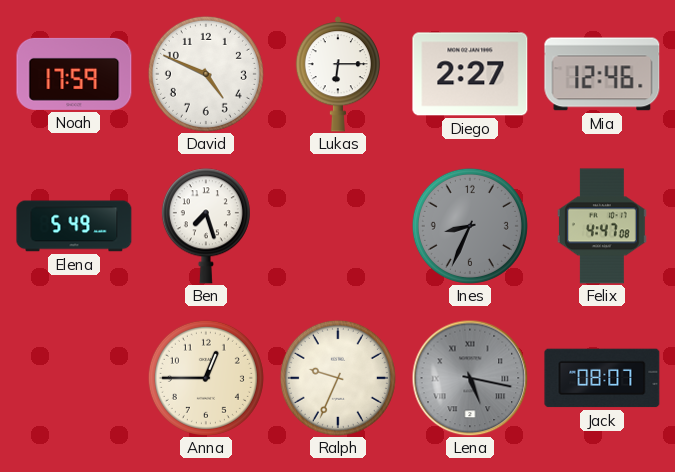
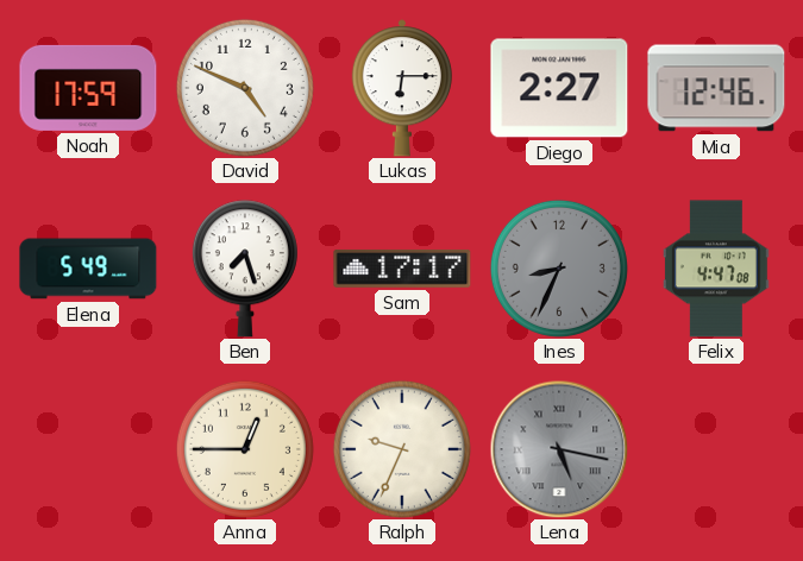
Sam: none -> 17:17 (402, 269)
Jack: 08:07 -> none (602, 378)
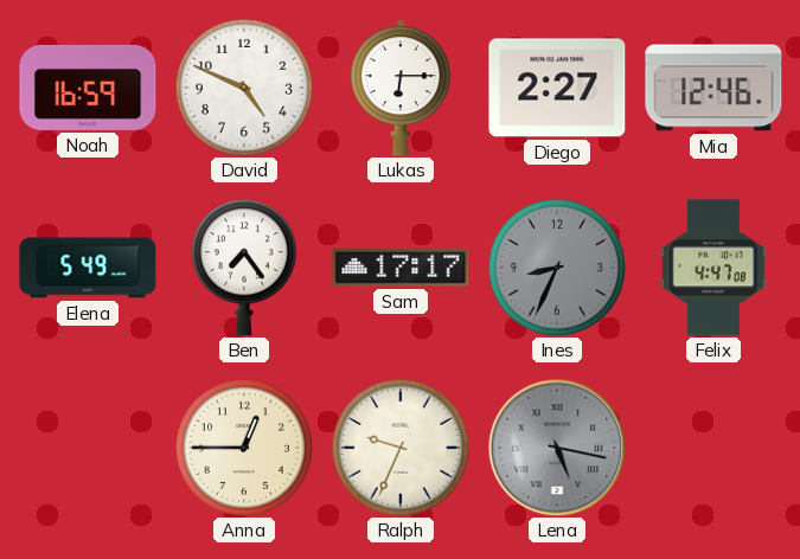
Noah: 17:59 -> 16:59 (88, 88)
Ben: 7:27 -> 7:24 (244, 268)
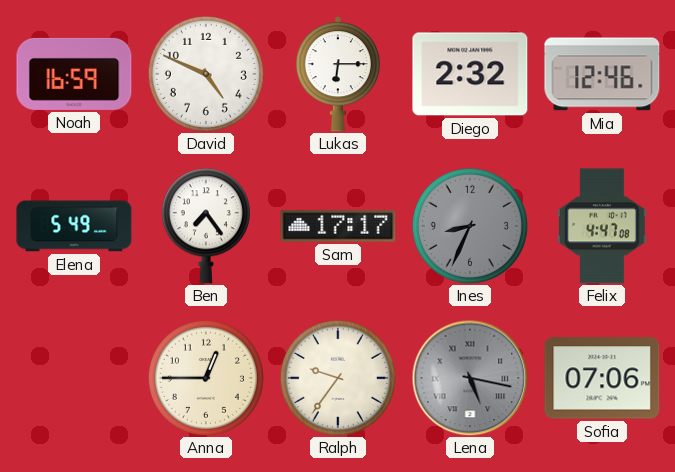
Diego: 2:27 -> 2:32 (470, 74)
Ralph: 9:34 -> 9:36 (338, 378)
Sofia: none -> 07:06 (602, 378)
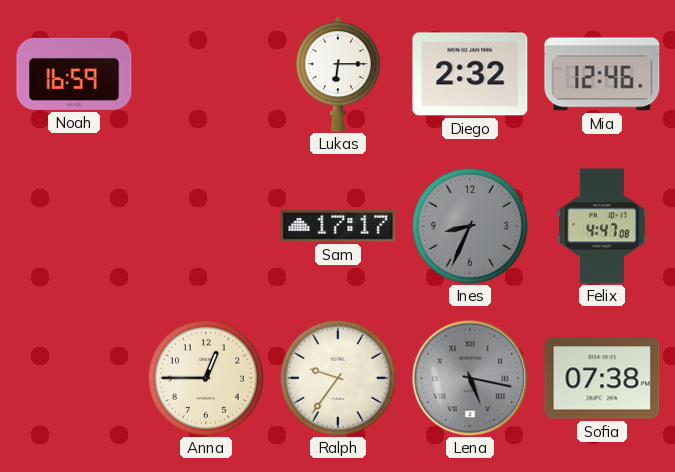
David: 4:49 -> none (206, 74)
Elena: 5:49 -> none (74, 226)
Ben: 7:24 -> none (206, 226)
Sofia: 07:06 -> 07:38 (602, 378)
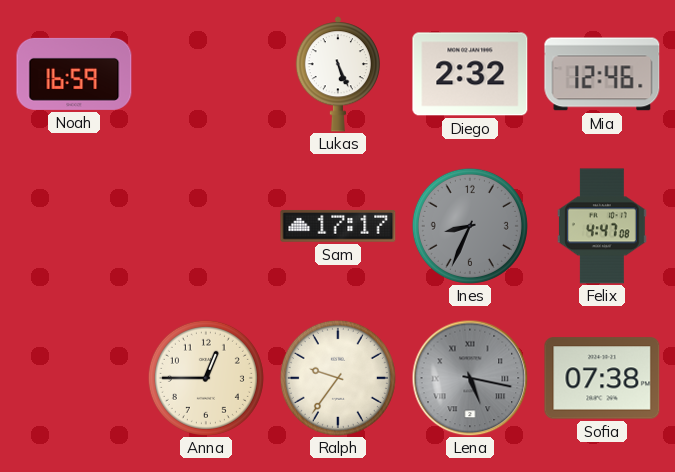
Lukas: 6:15 -> 5:26 (338, 74)
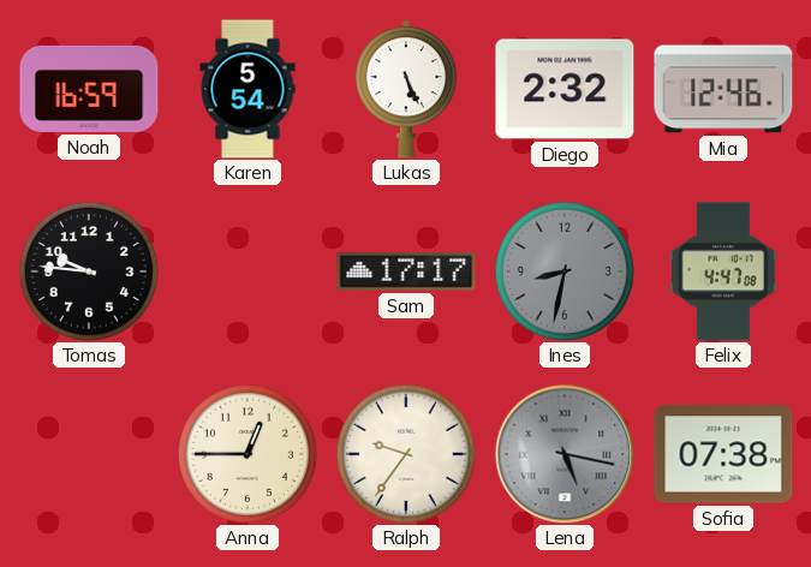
Karen: none -> 5:54 (248, 89)
Tomas: none -> 9:46 (89, 271)
Ines: 8:34 -> 8:32 (565, 271)
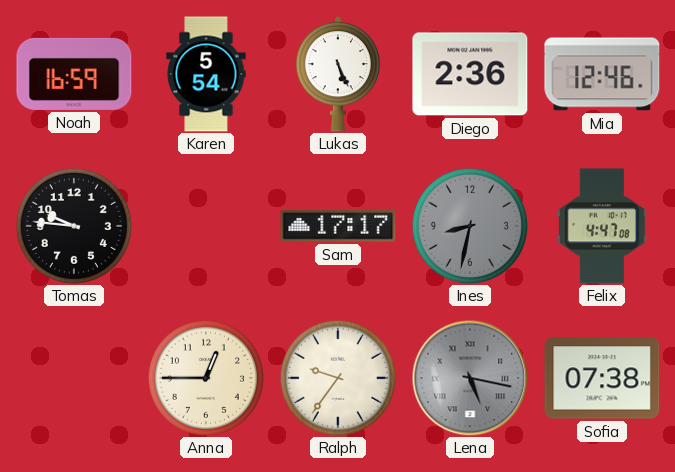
Diego: 2:32 -> 2:36 (470, 74)
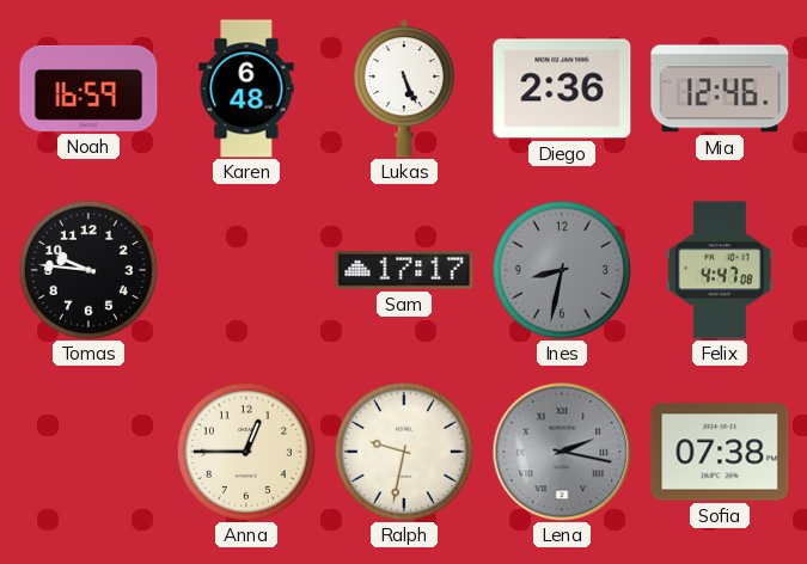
Karen: 5:54 -> 6:48 (246, 88)
Ralph: 9:36 -> 9:32 (404, 452)
Lena: 5:17 -> 2:17 (562, 452)
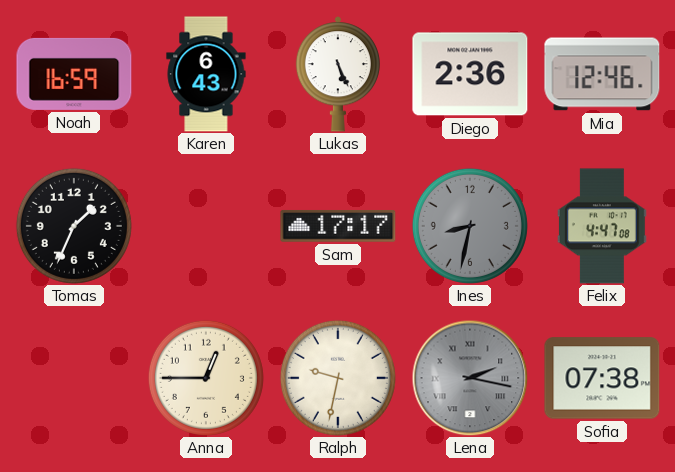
Karen: 6:48 -> 6:43 (206, 74)
Tomas: 9:46 -> 1:34 (74, 226)
